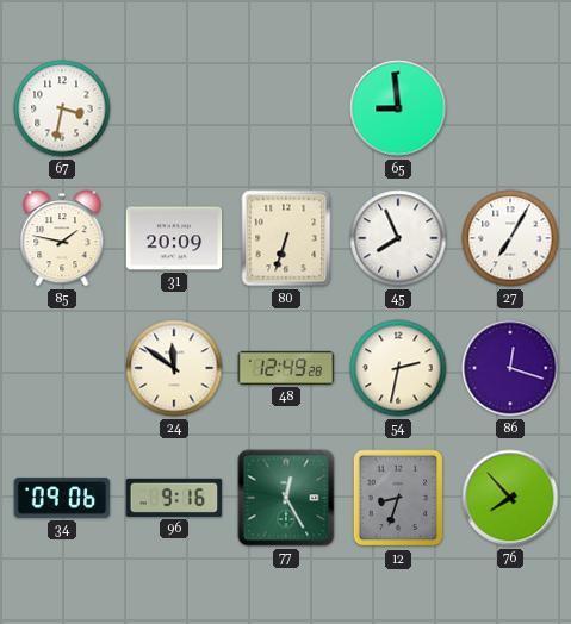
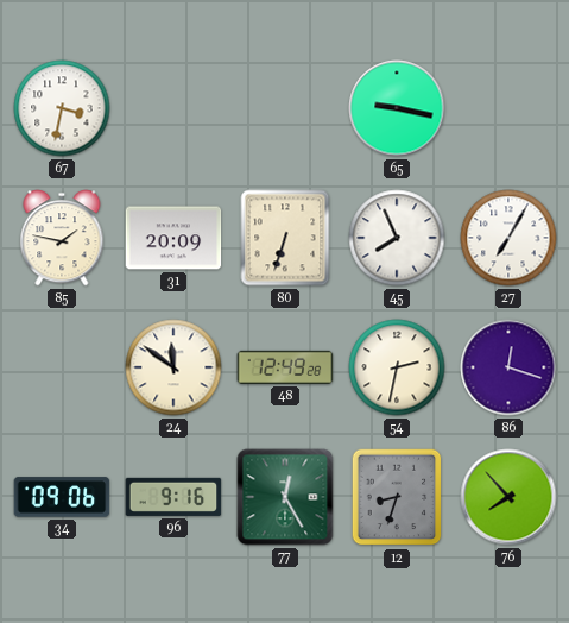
65: 8:59 -> 9:17 (397, 108)
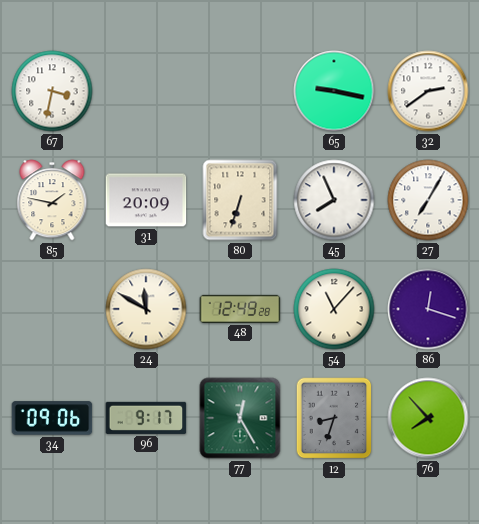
32: none -> 2:39 (428, 91)
24: 11:51 -> 11:50 (146, 309)
54: 2:32 -> 11:07 (334, 309)
96: 9:16 -> 9:17 (146, 418)
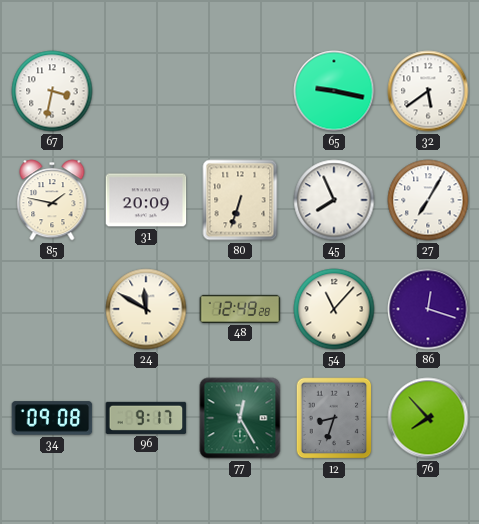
32: 2:39 -> 5:39 (428, 91)
34: 09:06 -> 09:08 (52, 418)
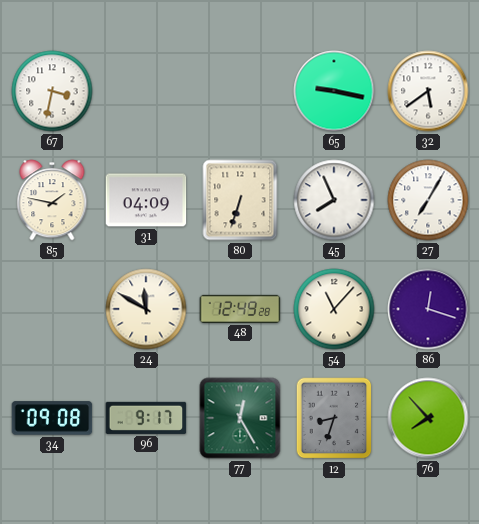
31: 20:09 -> 04:09 (146, 200)
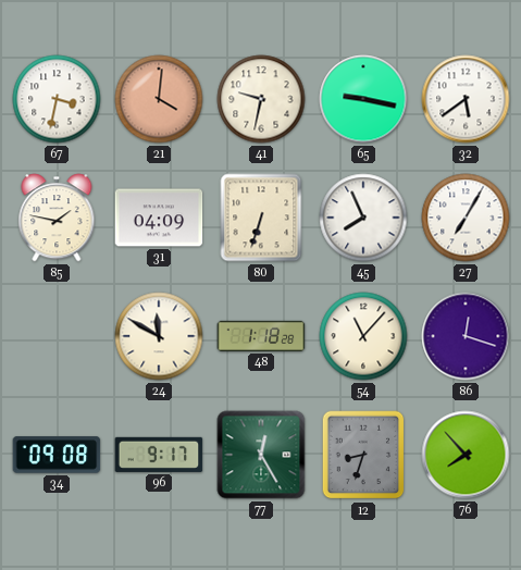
21: none -> 4:01 (159, 99)
41: none -> 9:32 (261, 99)
48: 12:49 -> 1:18 (261, 336)
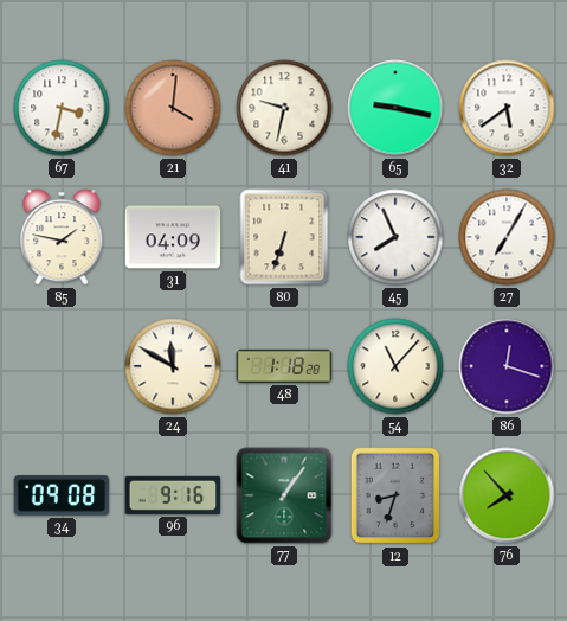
96: 9:17 -> 9:16 (173, 495)
77: 12:25 -> 1:06 (284, 495)
